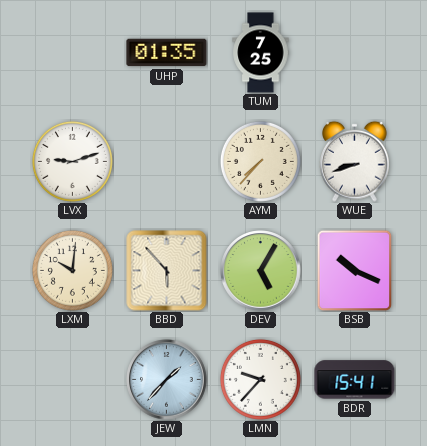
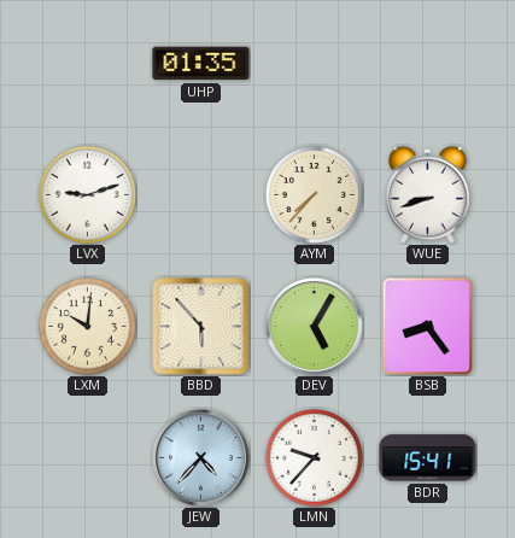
TUM: 7:25 -> none (261, 53)
BSB: 10:19 -> 8:24 (428, 326)
JEW: 1:37 -> 4:37 (201, 458)
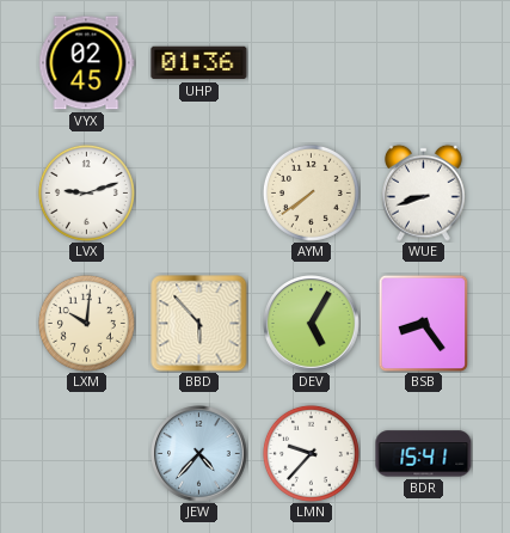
VYX: none -> 02:45 (87, 63)
UHP: 01:35 -> 01:36 (199, 63)
AYM: 7:37 -> 7:39 (311, 192)
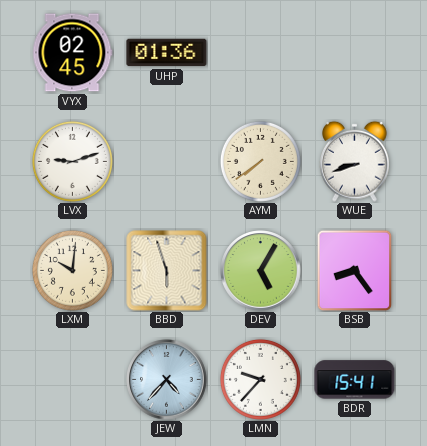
BBD: 5:53 -> 5:57 (167, 271)
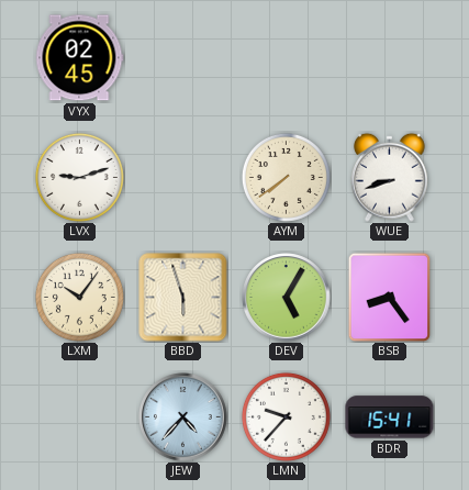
UHP: 01:36 -> none (167, 53)
LXM: 10:01 -> 10:06 (79, 297)
